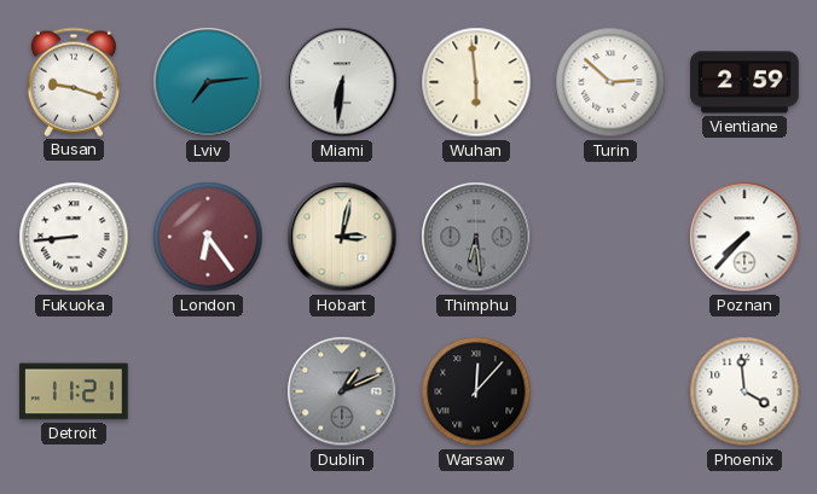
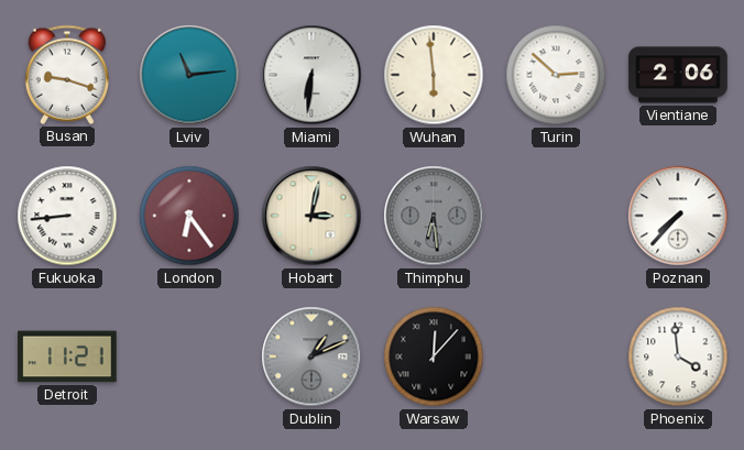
Lviv: 7:14 -> 11:14 (189, 75)
Vientiane: 2:59 -> 2:06 (678, 75)
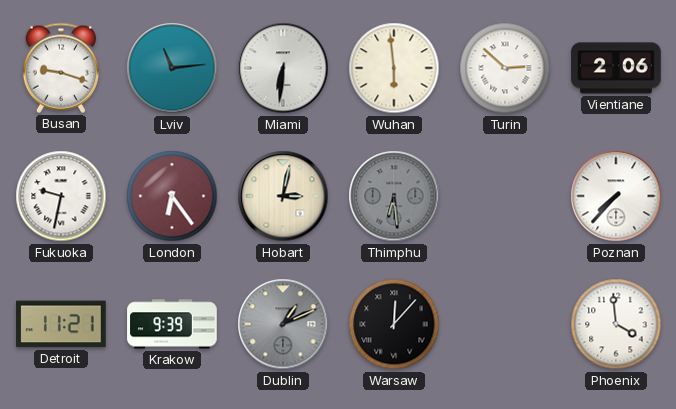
Fukuoka: 8:44 -> 9:32 (61, 196)
Krakow: none -> 9:39 (172, 324)
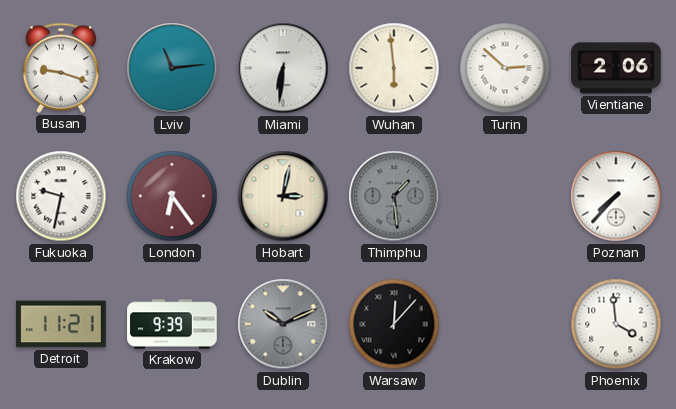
Thimphu: 6:29 -> 1:29 (394, 196)
Dublin: 1:11 -> 10:11 (283, 324)
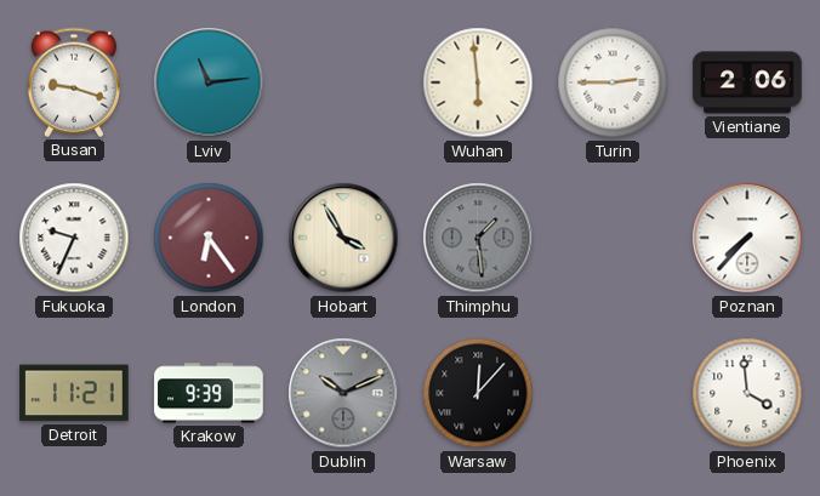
Miami: 6:31 -> none (283, 68)
Turin: 2:52 -> 2:45 (613, 82)
Fukuoka: 9:32 -> 9:34 (74, 238)
Hobart: 3:02 -> 3:55 (343, 238)
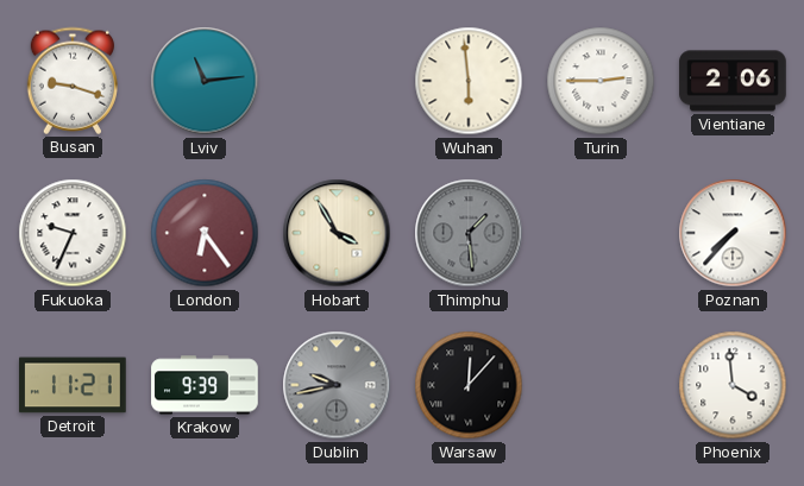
Dublin: 10:11 -> 9:43 (337, 385)
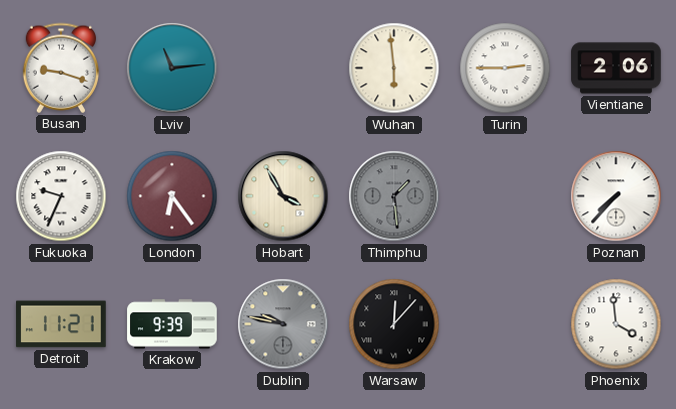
Dublin: 9:43 -> 9:47 (283, 324)
